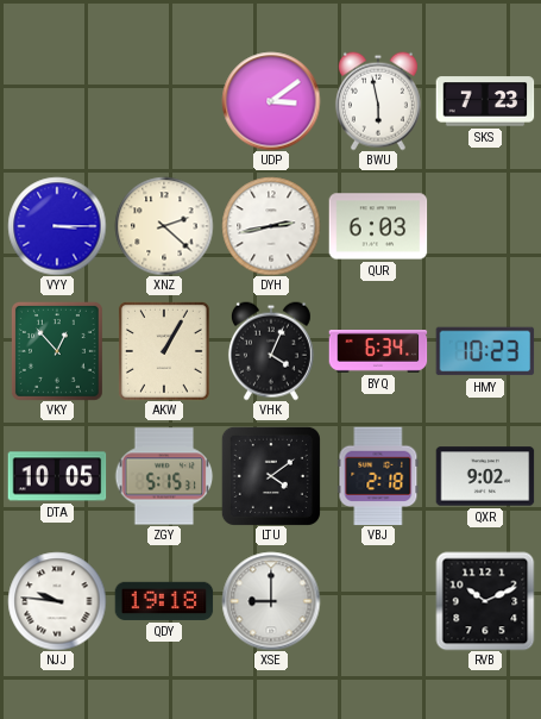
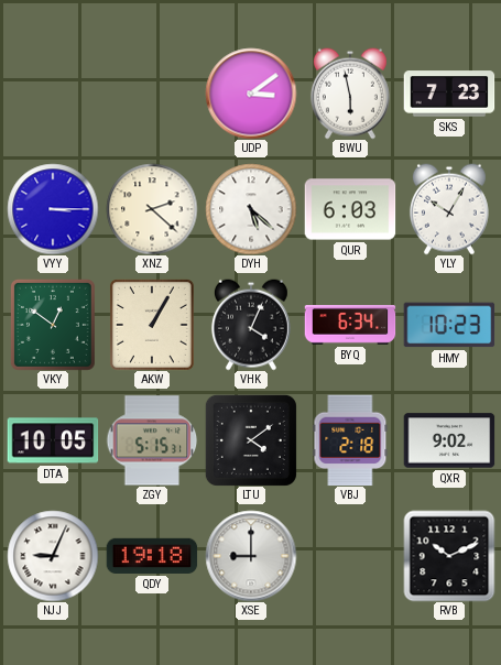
DYH: 2:43 -> 5:22 (251, 209)
YLY: none -> 10:05 (449, 209)
VKY: 12:53 -> 12:51 (53, 325)
NJJ: 9:46 -> 9:04 (53, 556)
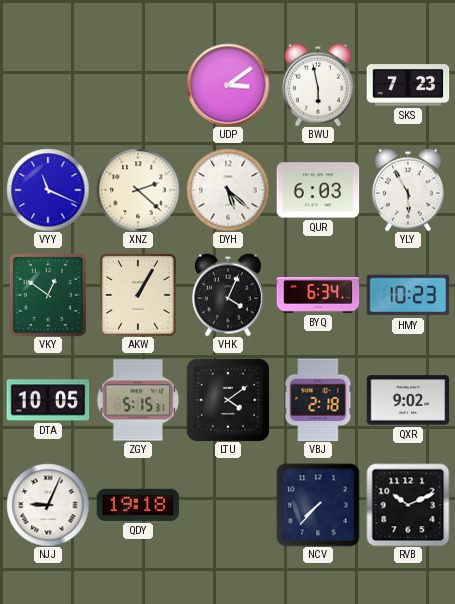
VYY: 3:15 -> 11:19 (48, 190)
YLY: 10:05 -> 5:55 (408, 190)
XSE: 9:00 -> none (251, 556)
NCV: none -> 7:37 (318, 505)
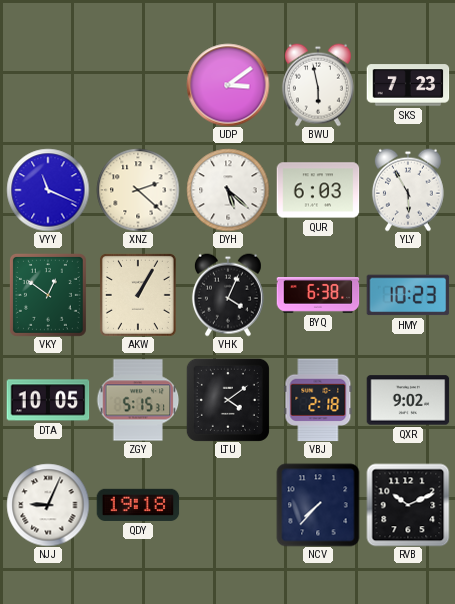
BYQ: 6:34 -> 6:38 (318, 296)
